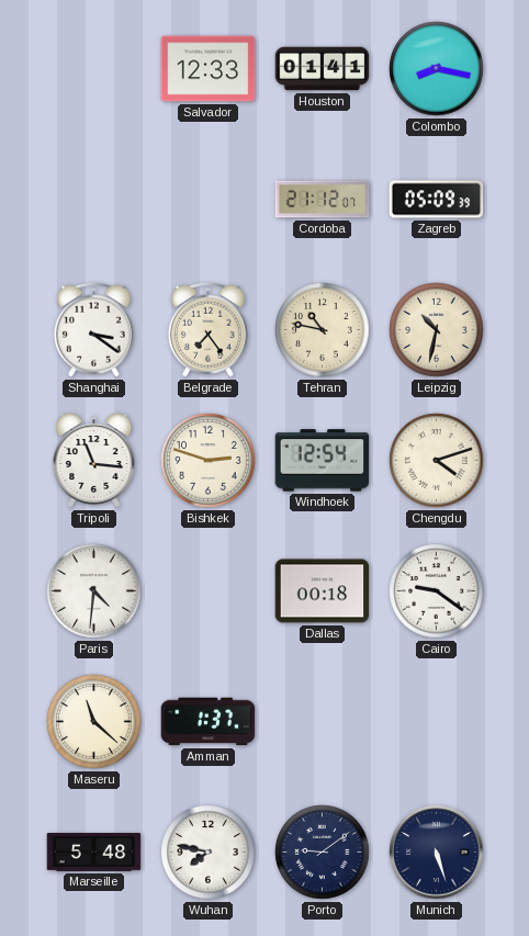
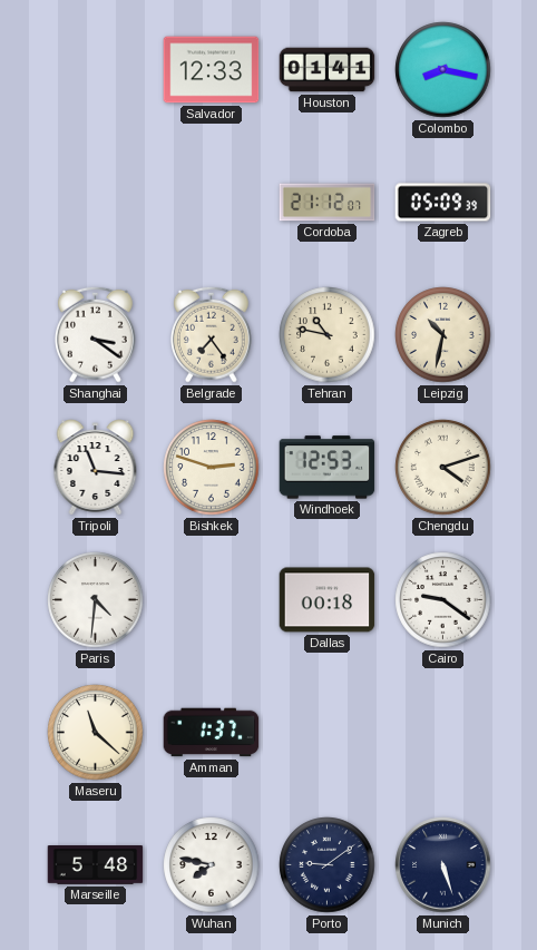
Windhoek: 12:54 -> 12:53 (328, 468)
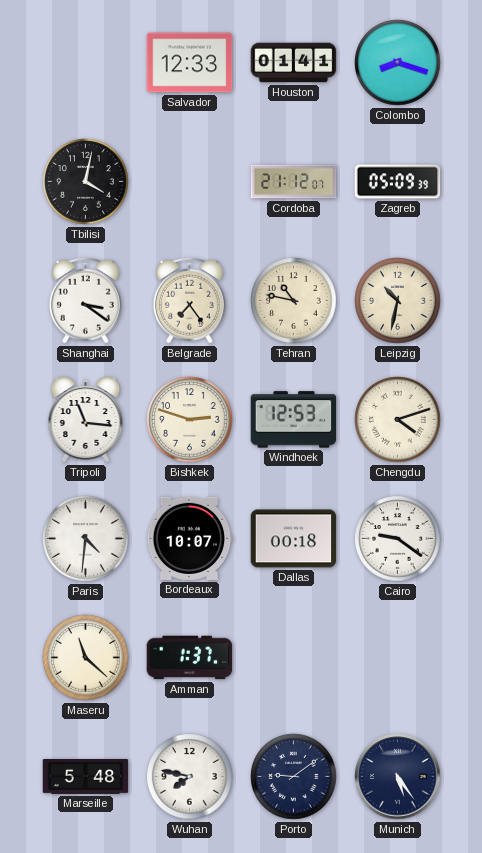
Colombo: 8:17 -> 8:18 (398, 63)
Tbilisi: none -> 4:02 (86, 182)
Bordeaux: none -> 10:07 (190, 538)
Munich: 5:27 -> 5:24 (398, 777)
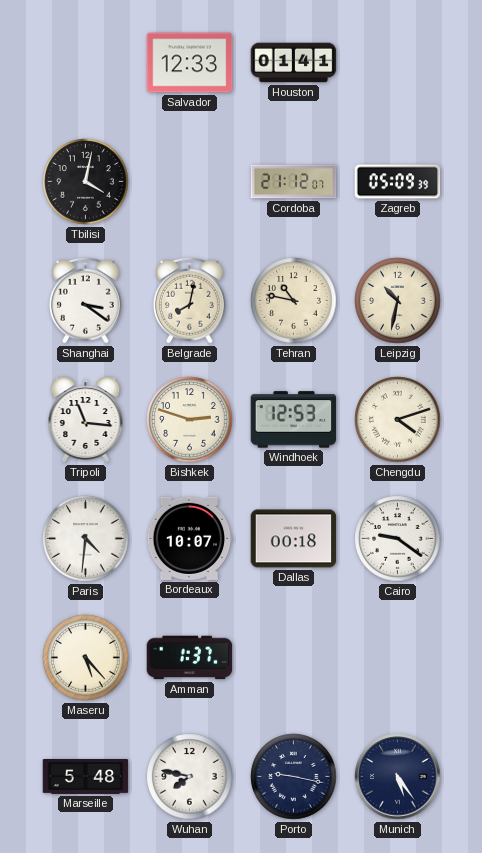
Colombo: 8:18 -> none (398, 63)
Belgrade: 7:24 -> 8:02 (190, 300)
Maseru: 11:22 -> 5:23 (86, 658)
Porto: 9:09 -> 9:17 (294, 777)
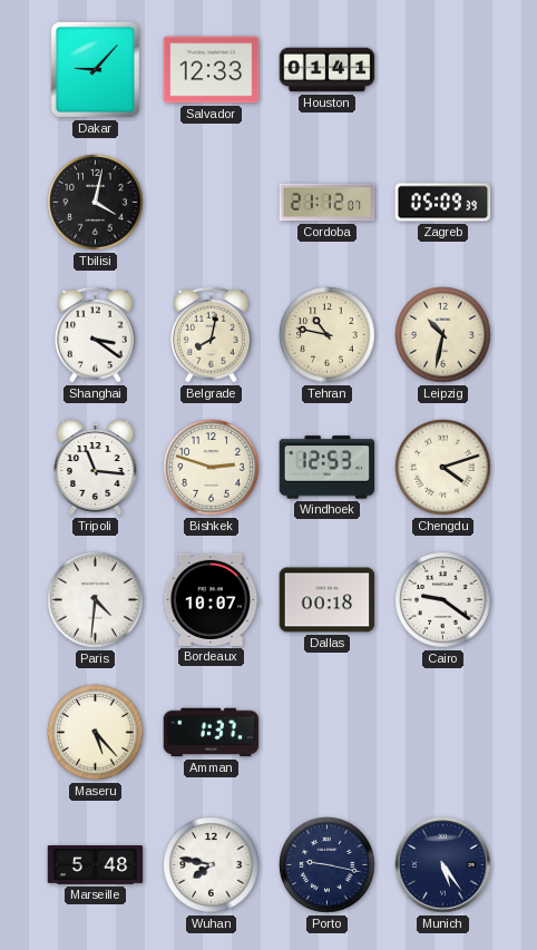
Dakar: none -> 9:07 (95, 69)
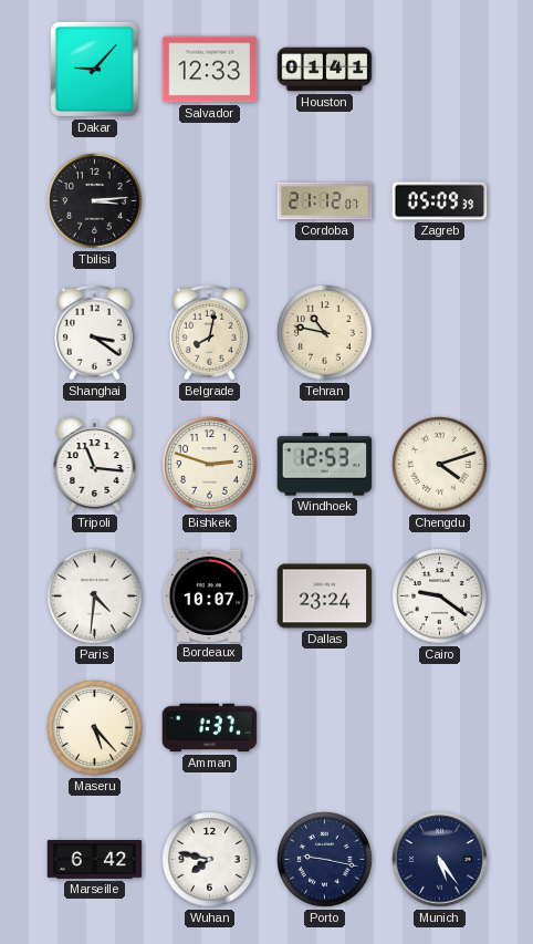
Tbilisi: 4:02 -> 3:14 (95, 201)
Leipzig: 10:32 -> none (443, 335)
Dallas: 00:18 -> 23:24 (325, 597)
Marseille: 5:48 -> 6:42 (95, 860)
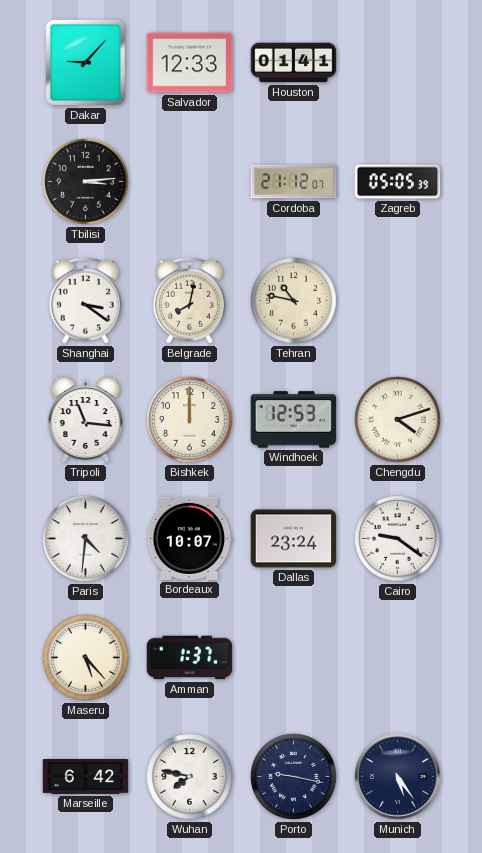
Zagreb: 05:09 -> 05:05 (398, 182)
Bishkek: 2:48 -> 12:00 (190, 420)
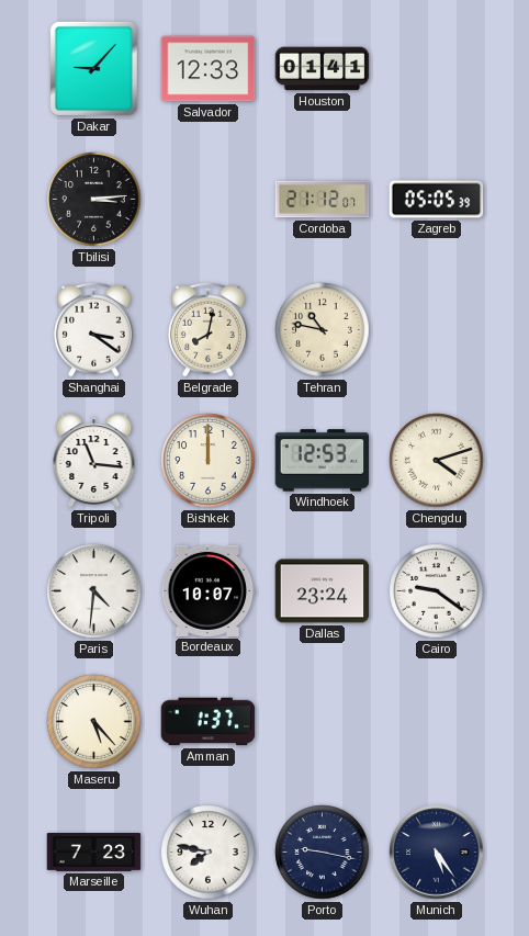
Marseille: 6:42 -> 7:23 (94, 853)
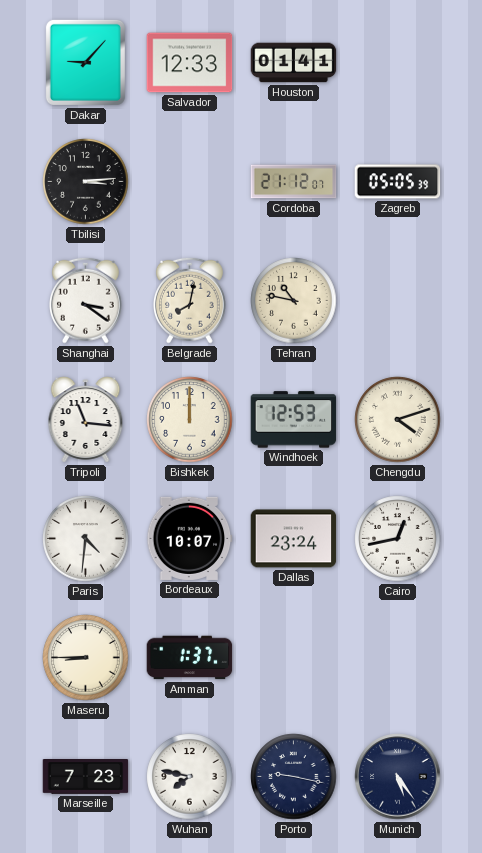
Cairo: 9:21 -> 12:43 (398, 539)
Maseru: 5:23 -> 8:45 (86, 658)
